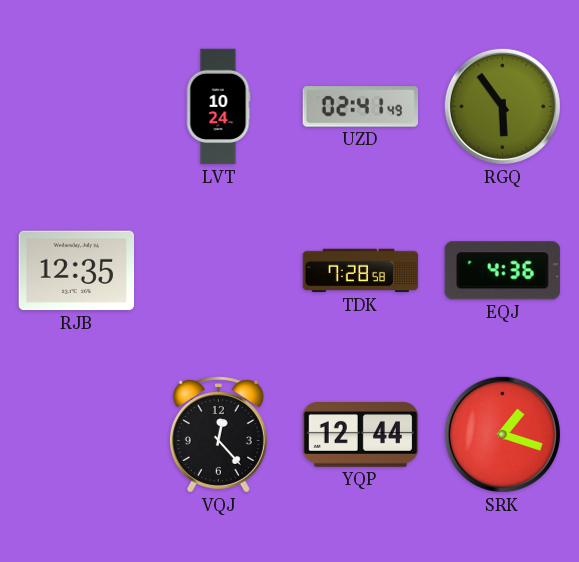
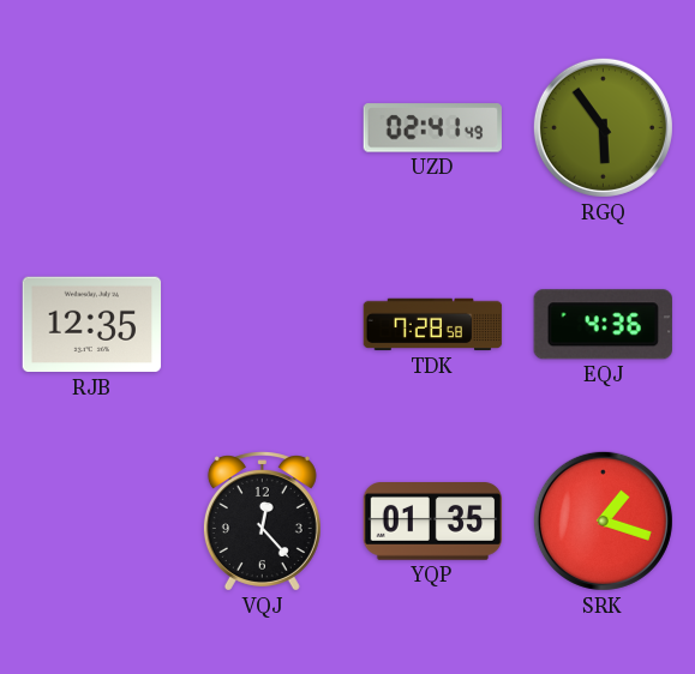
LVT: 10:24 -> none (218, 107)
YQP: 12:44 -> 01:35 (433, 522)
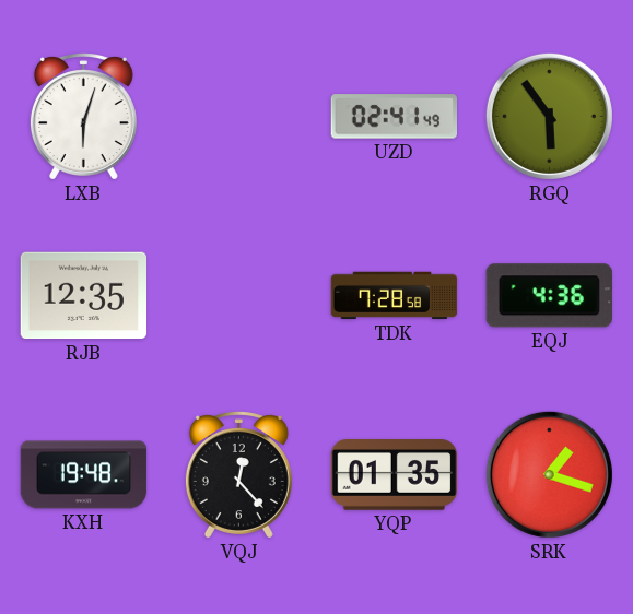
LXB: none -> 6:03 (83, 117)
KXH: none -> 19:48 (84, 475)
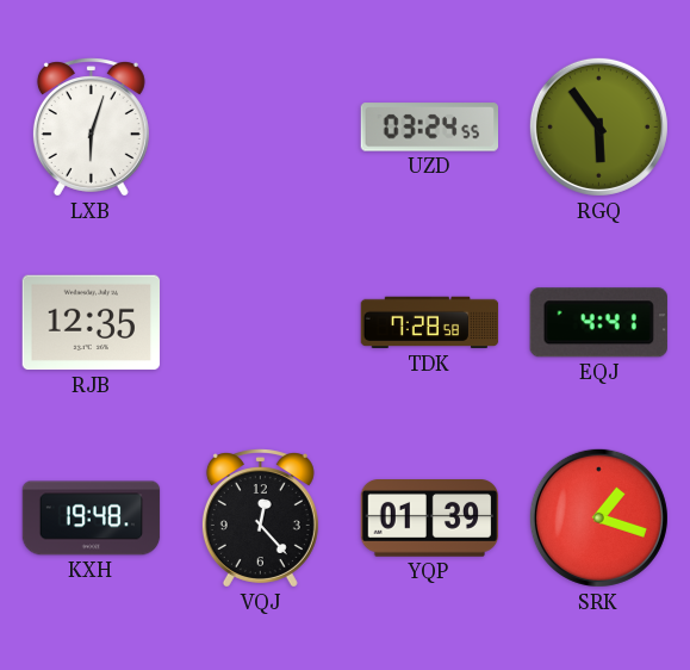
UZD: 02:41 -> 03:24 (430, 128)
EQJ: 4:36 -> 4:41 (598, 323)
YQP: 01:35 -> 01:39 (430, 519)
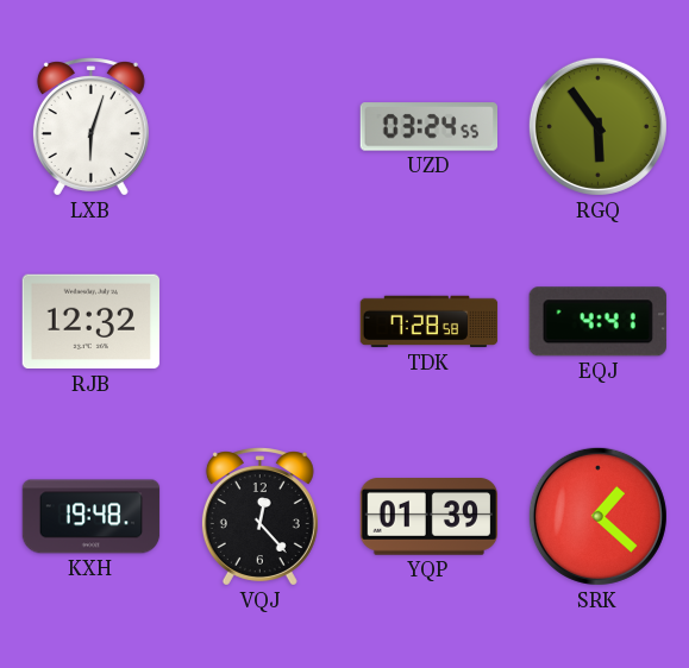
RJB: 12:35 -> 12:32 (92, 322)
SRK: 1:18 -> 1:22 (597, 516)
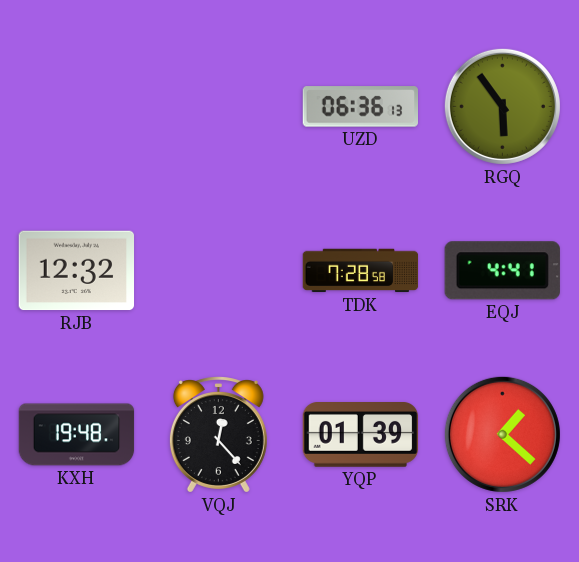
LXB: 6:03 -> none (90, 127)
UZD: 03:24 -> 06:36 (361, 107)
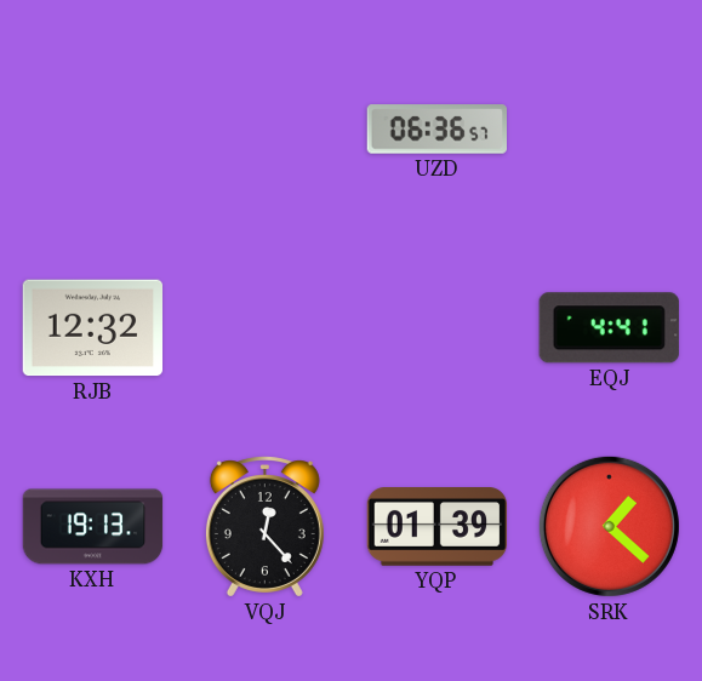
UZD: 06:36:13 -> 06:36:57 (438, 130)
RGQ: 5:54 -> none (502, 106)
TDK: 7:28 -> none (361, 271)
KXH: 19:48 -> 19:13 (93, 527)
